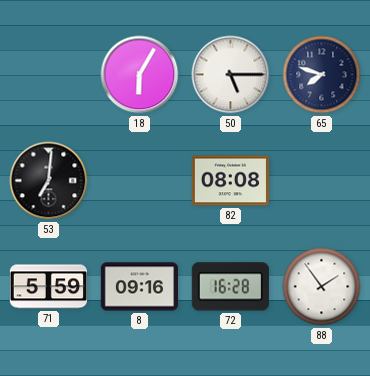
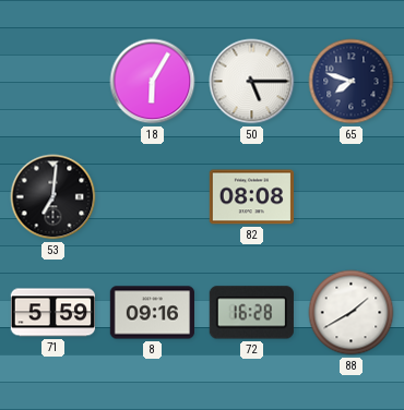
88: 1:54 -> 1:40 (352, 313)
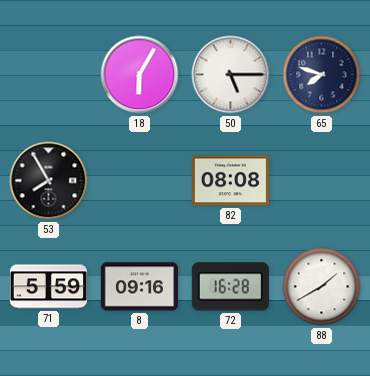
53: 7:01 -> 7:55 (49, 181)
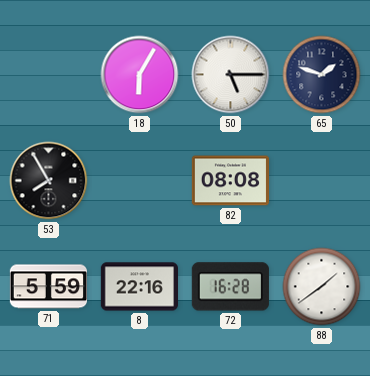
65: 7:48 -> 1:48 (322, 75)
8: 09:16 -> 22:16 (139, 287)
88: 1:40 -> 1:39 (322, 287)
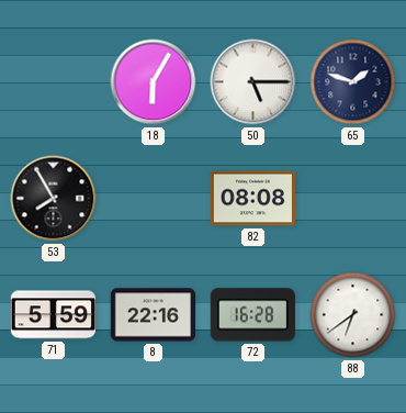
88: 1:39 -> 6:39 (353, 315)
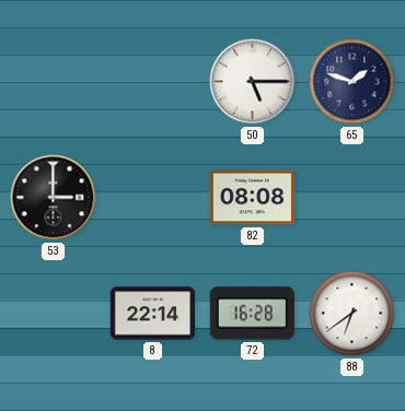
18: 6:05 -> none (154, 82)
53: 7:55 -> 3:00 (54, 198)
71: 5:59 -> none (53, 315)
8: 22:16 -> 22:14 (152, 314)
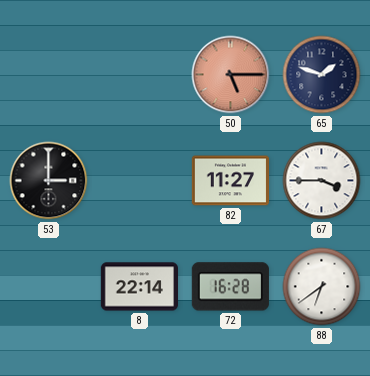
50 dial: white -> salmon (231, 75)
82: 08:08 -> 11:27 (230, 181)
67: none -> 3:45 (322, 181)
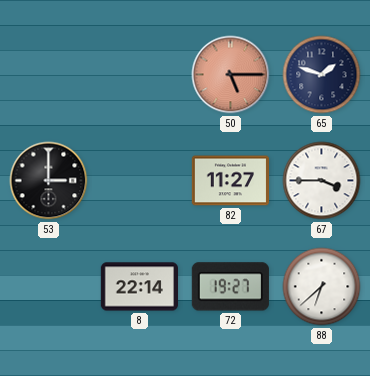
72: 16:28 -> 19:27 (230, 287)
88: 6:39 -> 6:38 (322, 287)
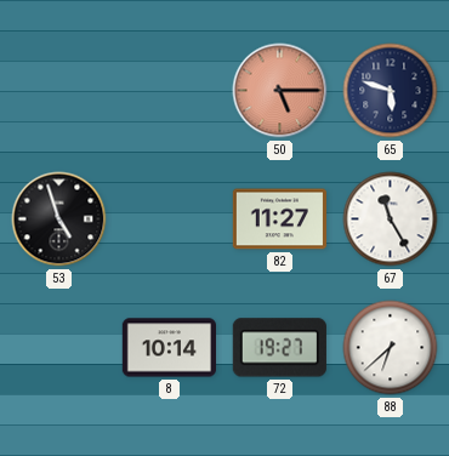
65: 1:48 -> 5:48 (391, 91)
53: 3:00 -> 4:57 (59, 220)
67: 3:45 -> 11:25 (391, 220)
8: 22:14 -> 10:14 (169, 348)
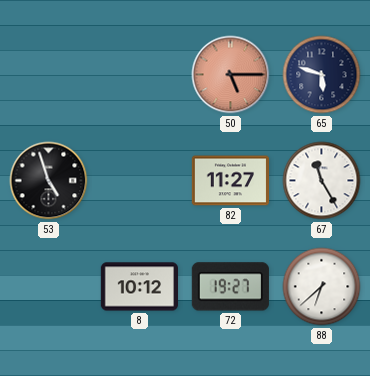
8: 10:14 -> 10:12 (139, 287)
